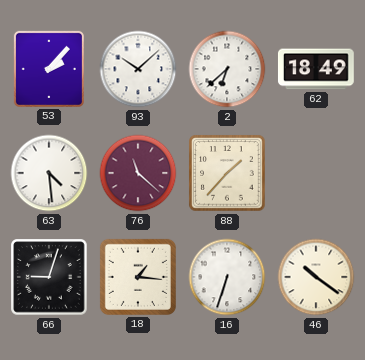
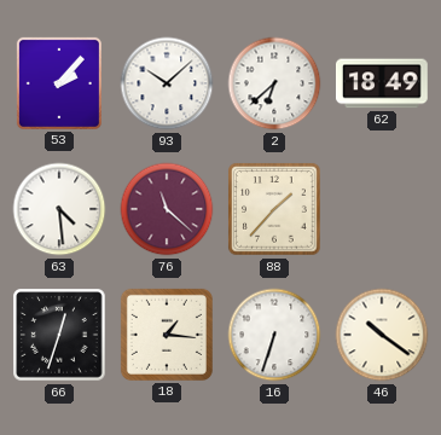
66: 9:03 -> 12:33 (59, 335)
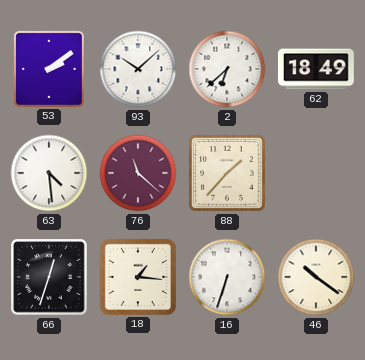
53: 2:07 -> 2:09 (49, 69)
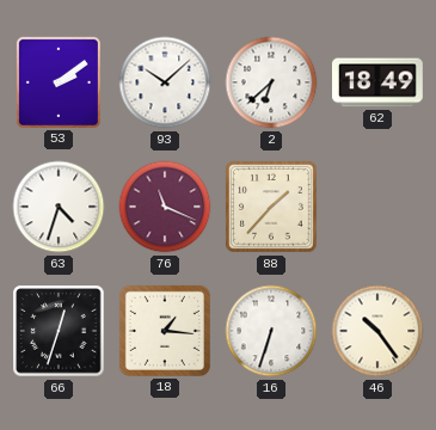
63: 4:29 -> 4:33 (59, 207)
76: 11:22 -> 11:19 (165, 207)
46: 10:21 -> 10:24 (377, 331)
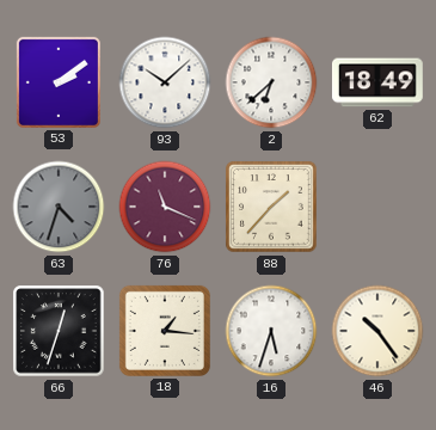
63 dial: white -> grey (59, 207)
16: 6:33 -> 5:33 (271, 331)
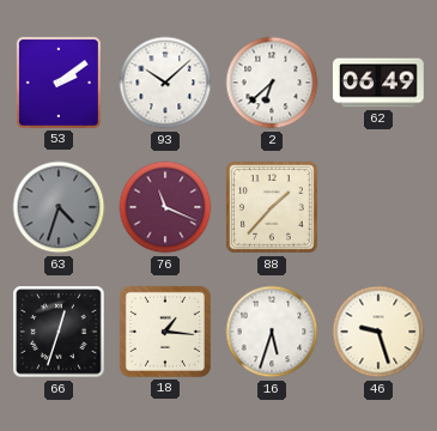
62: 18:49 -> 06:49 (378, 83)
46: 10:24 -> 9:27 (378, 332)
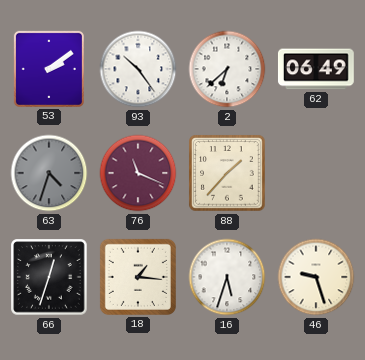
93: 10:08 -> 10:24 (138, 69)
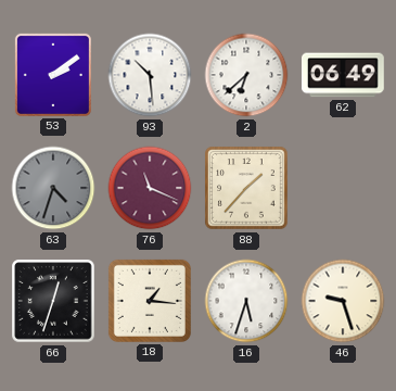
93: 10:24 -> 10:29 (150, 75)
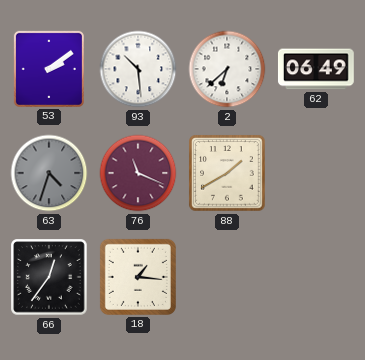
88: 1:37 -> 1:40 (227, 173)
66: 12:33 -> 12:36 (49, 277)
16: 5:33 -> none (246, 301)
46: 9:27 -> none (343, 301)
